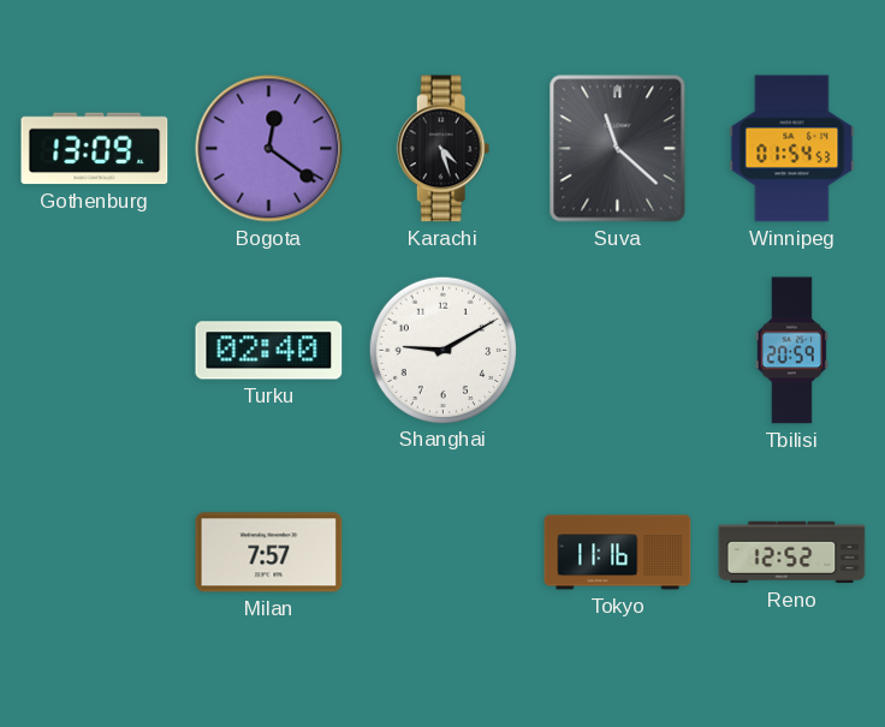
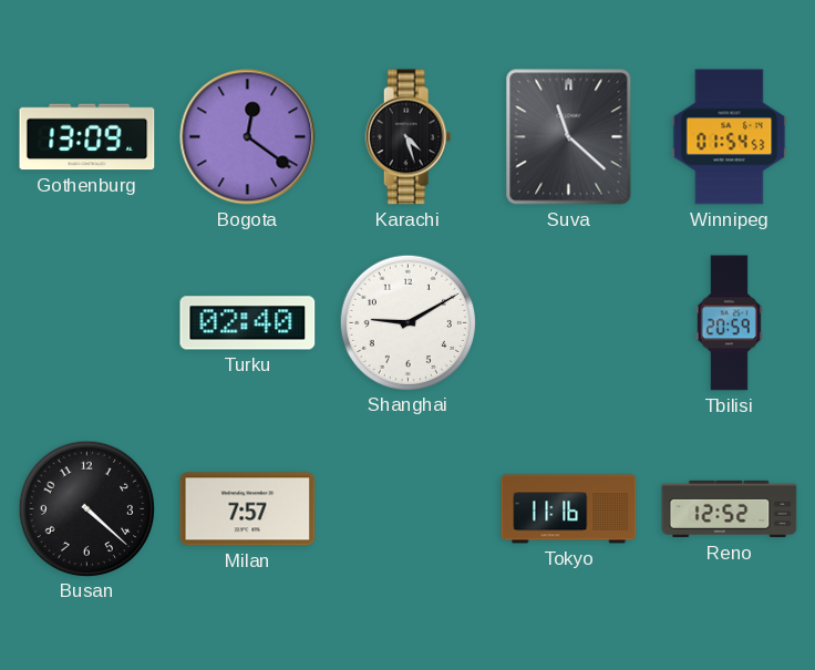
Busan: none -> 4:22 (86, 508)
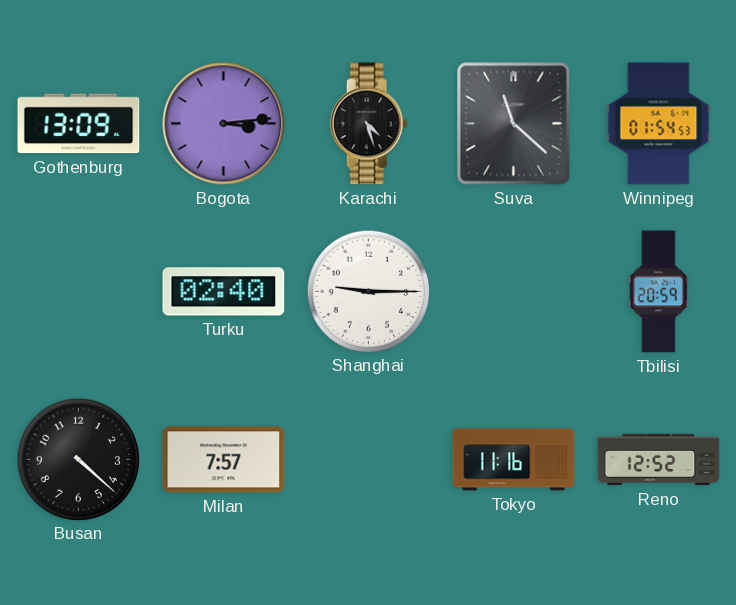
Bogota: 12:21 -> 3:14 (224, 124)
Shanghai: 9:10 -> 9:15 (368, 291)
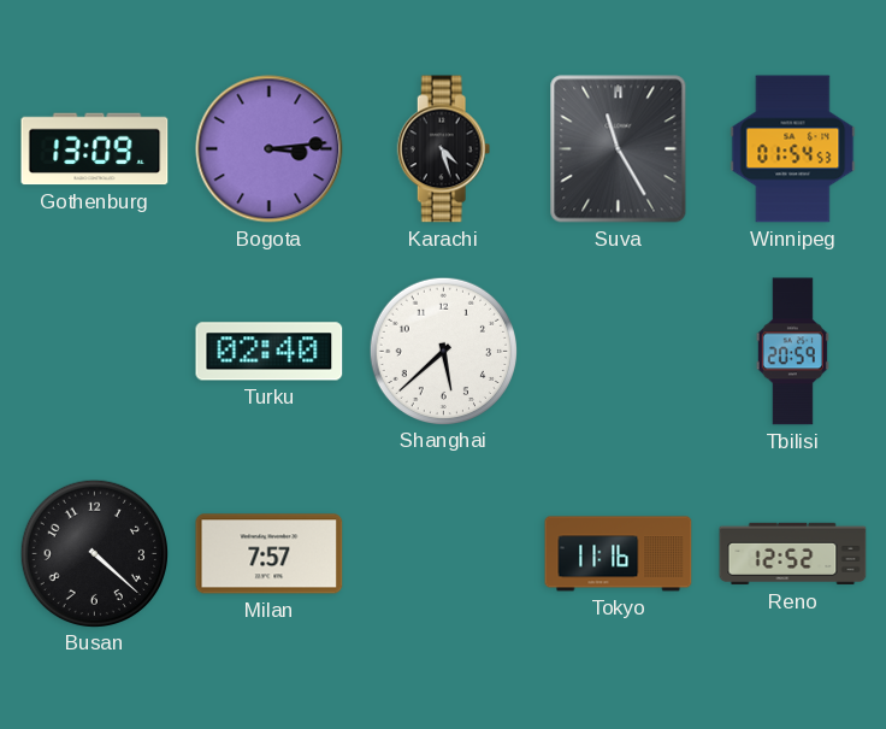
Suva: 11:22 -> 11:25 (619, 149)
Shanghai: 9:15 -> 5:38 (443, 351)
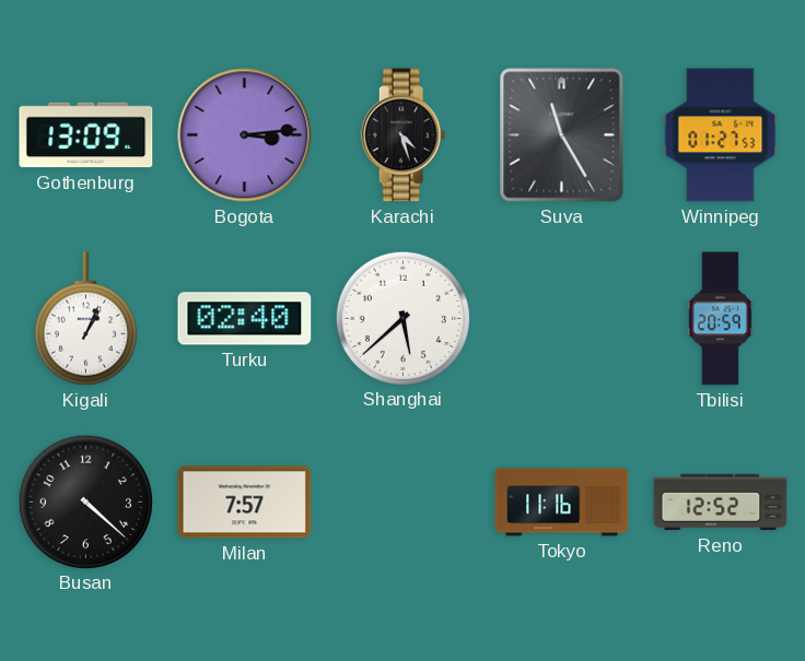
Winnipeg: 01:54 -> 01:27 (721, 135)
Kigali: none -> 1:04 (85, 319)
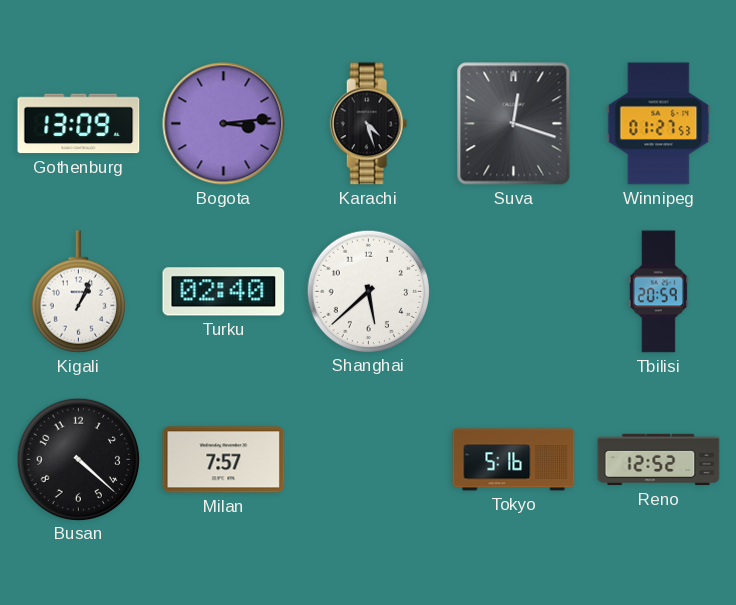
Suva: 11:25 -> 12:18 (514, 124)
Tokyo: 11:16 -> 5:16 (514, 460)
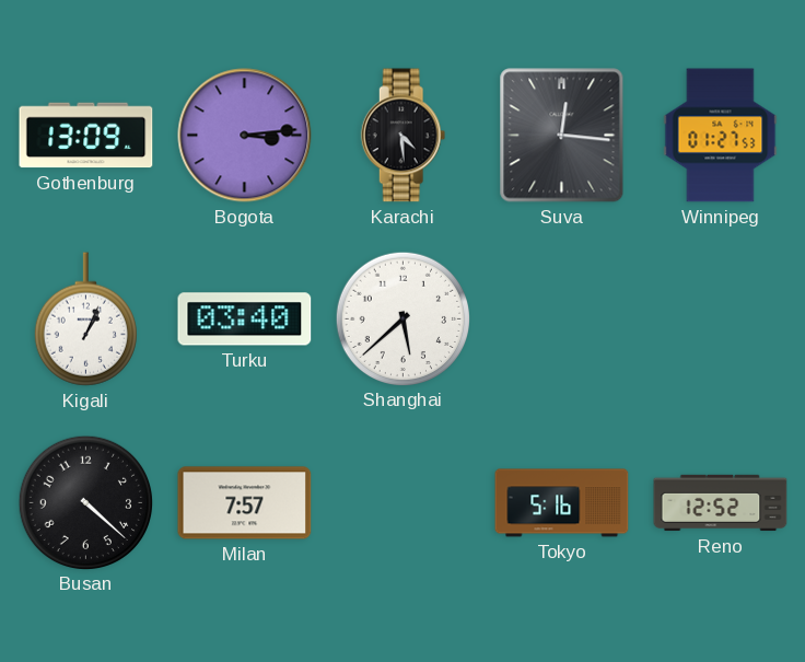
Karachi: 4:27 -> 4:29 (404, 136)
Suva: 12:18 -> 12:16 (562, 136)
Turku: 02:40 -> 03:40 (245, 320)
Tbilisi: 20:59 -> none (658, 292)
